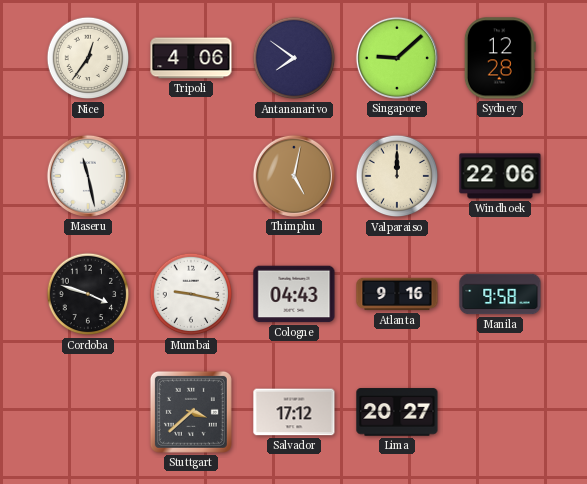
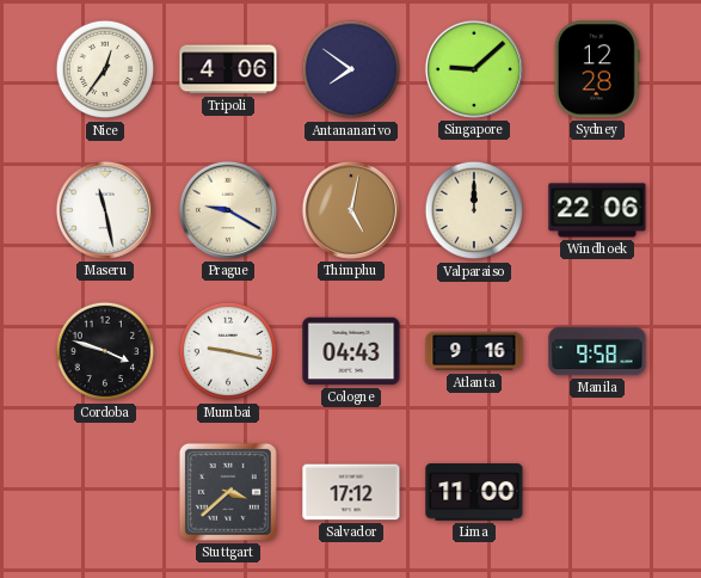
Prague: none -> 9:20 (228, 210)
Lima: 20:27 -> 11:00 (474, 492)
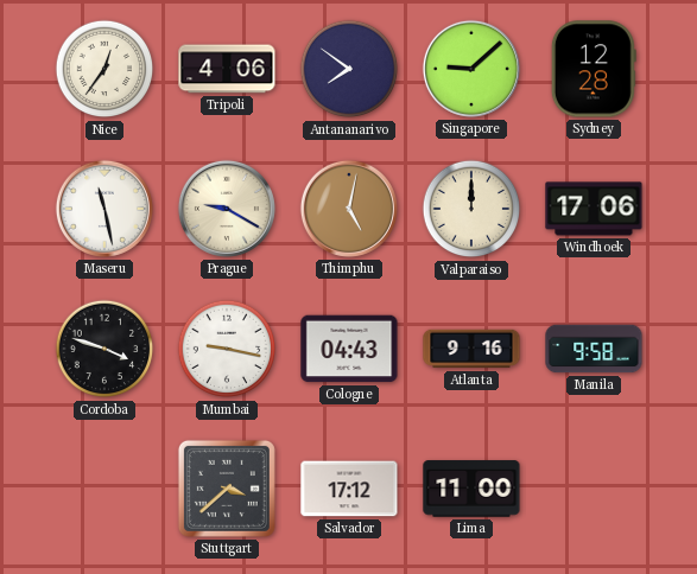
Windhoek: 22:06 -> 17:06 (594, 209)
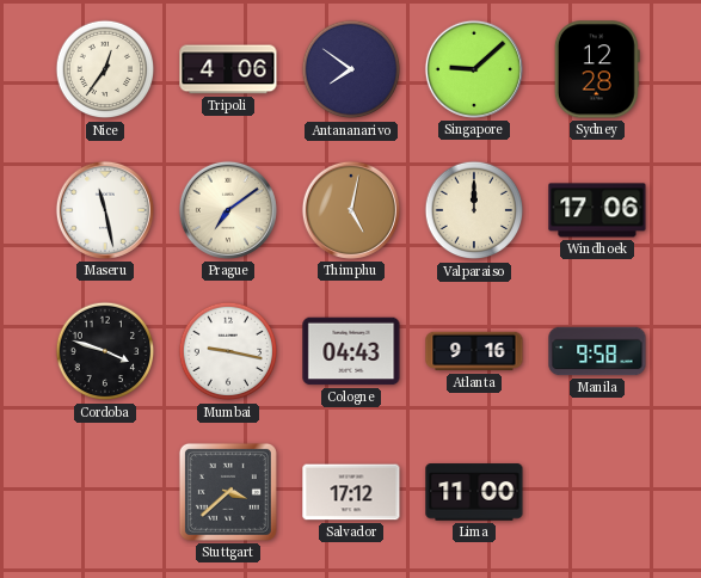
Prague: 9:20 -> 7:09 (228, 210)
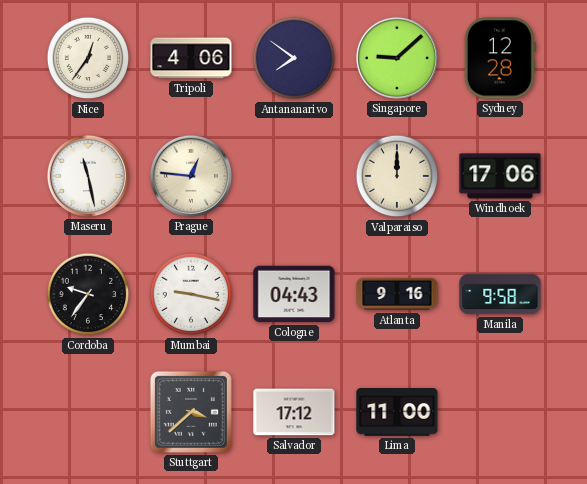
Prague: 7:09 -> 12:46 (191, 176)
Thimphu: 5:02 -> none (351, 210)
Cordoba: 3:48 -> 9:36 (88, 294)
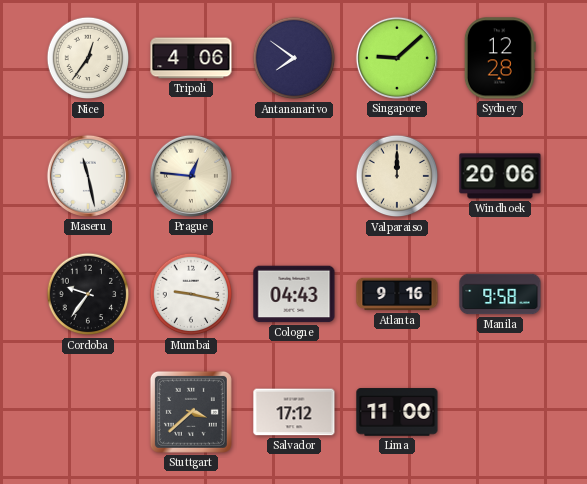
Windhoek: 17:06 -> 20:06 (500, 176)
